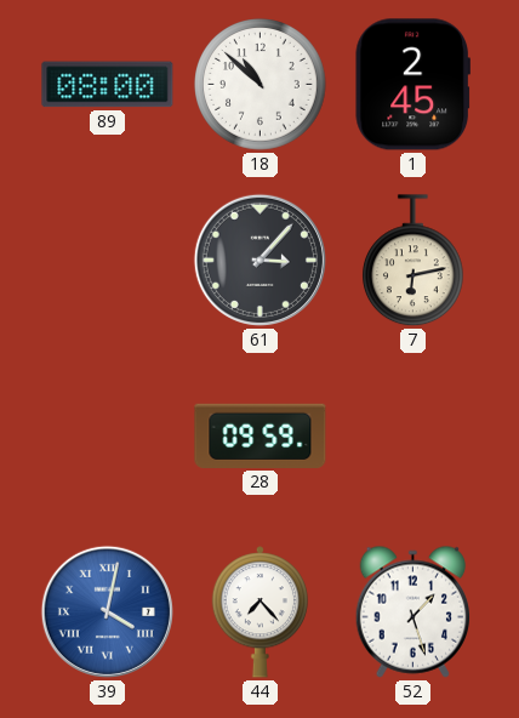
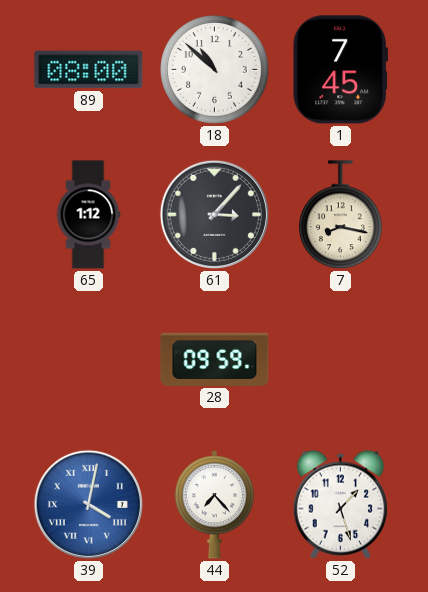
1: 2:45 -> 7:45 (340, 70)
65: none -> 1:12 (88, 215)
7: 6:13 -> 8:17 (341, 215)
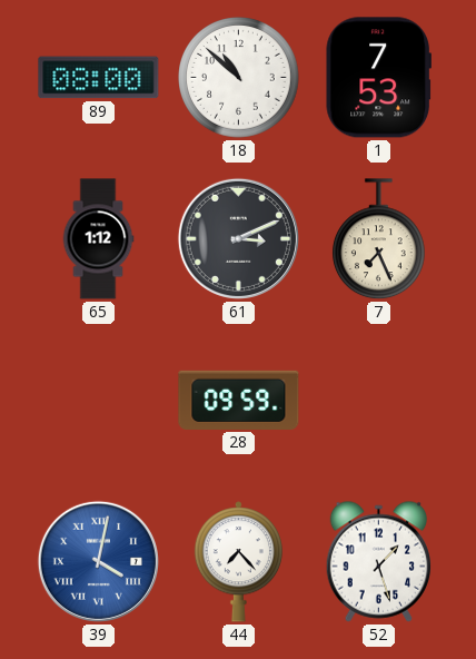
1: 7:45 -> 7:53 (378, 78)
61: 3:07 -> 3:11 (238, 238)
7: 8:17 -> 7:26 (379, 239)
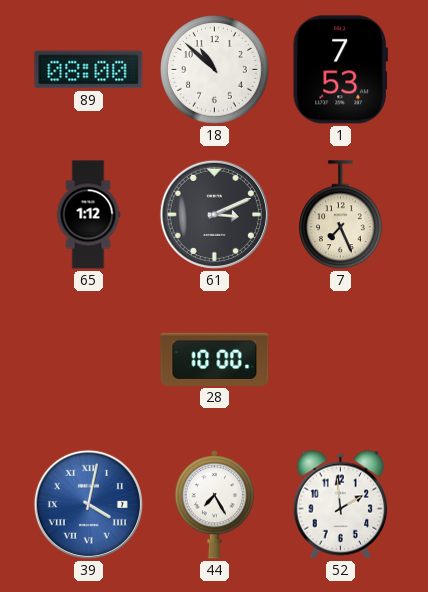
28: 09:59 -> 10:00 (215, 359)
44: 7:23 -> 7:25 (214, 505)
52: 1:27 -> 1:59 (340, 504)
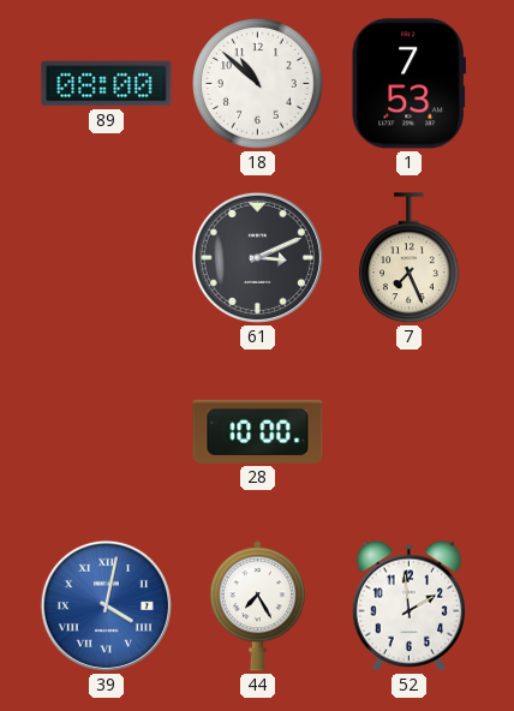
65: 1:12 -> none (88, 215)
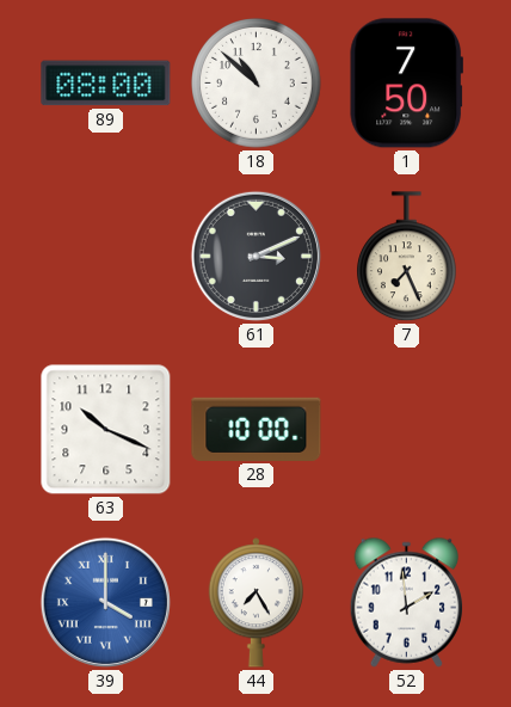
1: 7:53 -> 7:50 (406, 84)
63: none -> 10:19 (106, 430)
39: 4:02 -> 4:00 (105, 602)
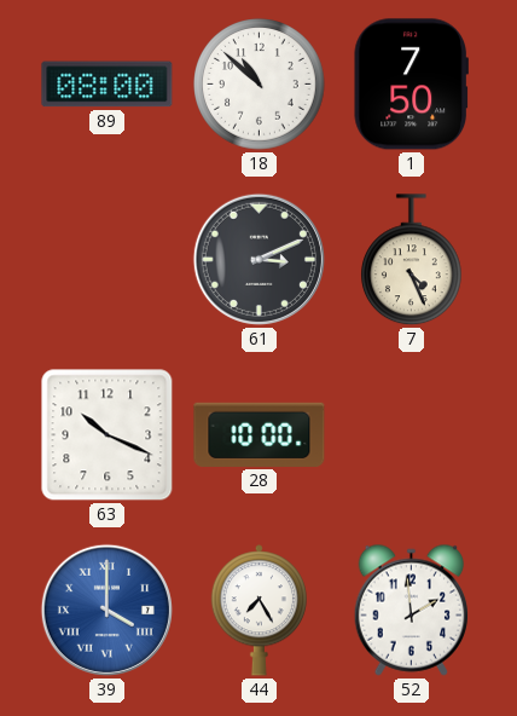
7: 7:26 -> 4:26 (412, 260)
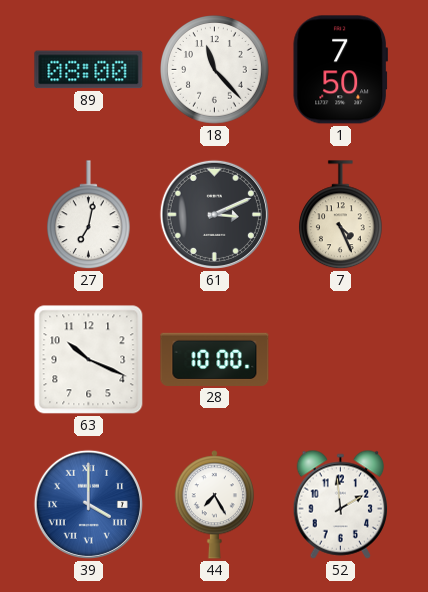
18: 10:52 -> 11:23 (215, 70)
27: none -> 7:02 (89, 215)
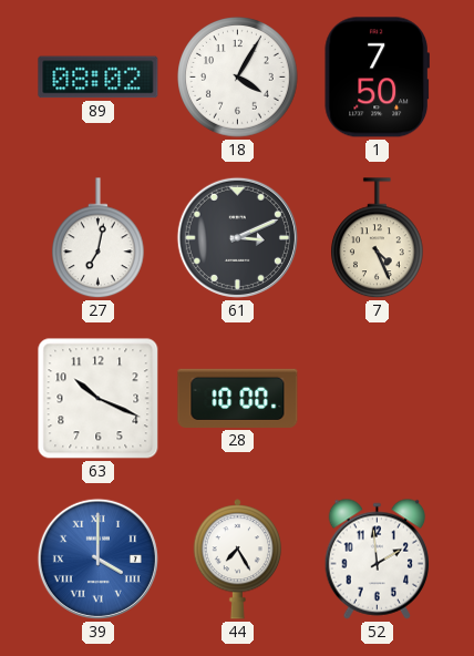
89: 08:00 -> 08:02 (99, 78)
18: 11:23 -> 4:05 (238, 78)
